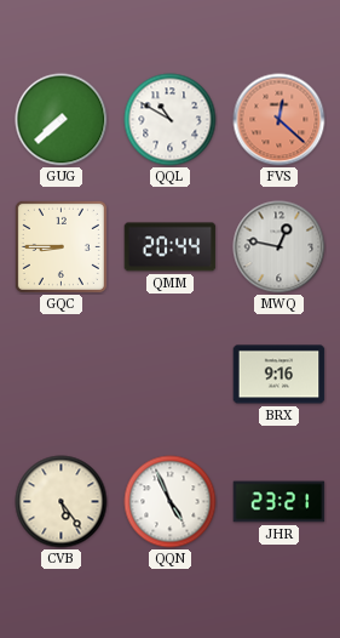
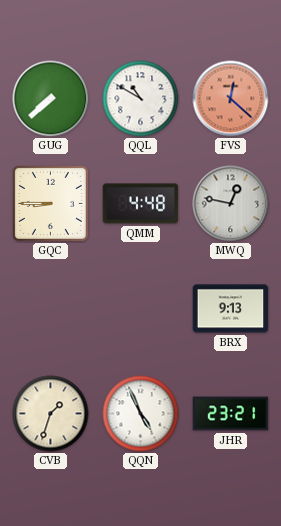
QMM: 20:44 -> 4:48 (141, 204)
BRX: 9:16 -> 9:13 (231, 309)
CVB: 5:24 -> 1:33 (51, 414)
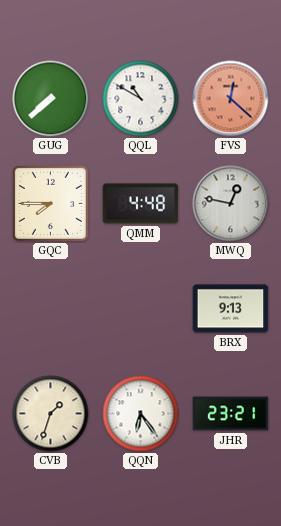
GQC: 8:45 -> 7:45 (50, 203)
QQN: 4:56 -> 6:24 (141, 414)
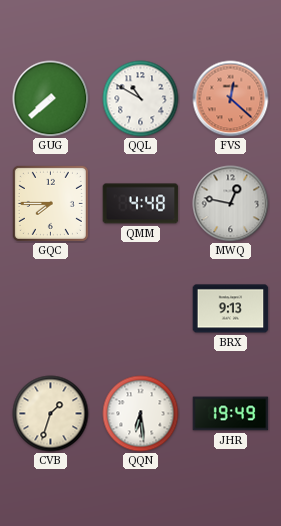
QQN: 6:24 -> 6:29 (141, 414)
JHR: 23:21 -> 19:49 (231, 414)
